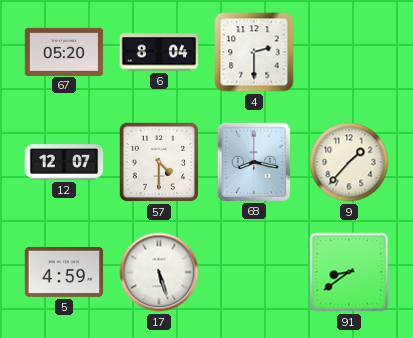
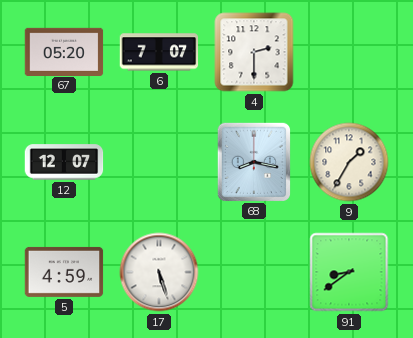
6: 8:04 -> 7:07 (159, 52)
57: 4:30 -> none (159, 162)
9: 1:37 -> 1:35 (349, 162)
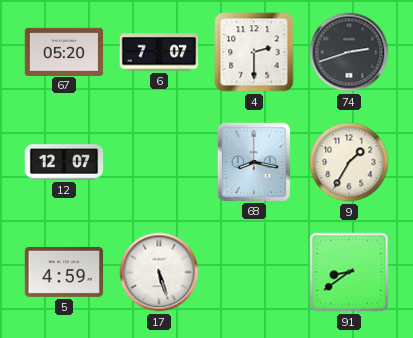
74: none -> 2:42 (349, 52)
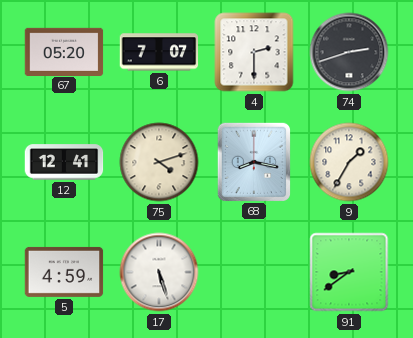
12: 12:07 -> 12:41 (64, 162)
75: none -> 4:12 (159, 162)
